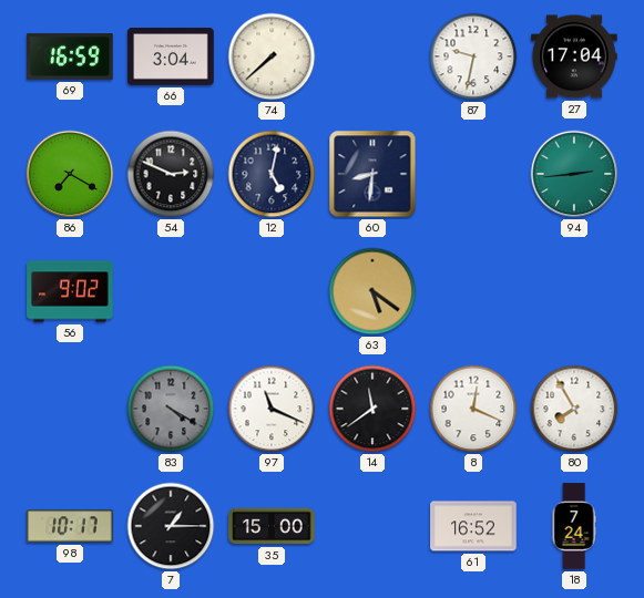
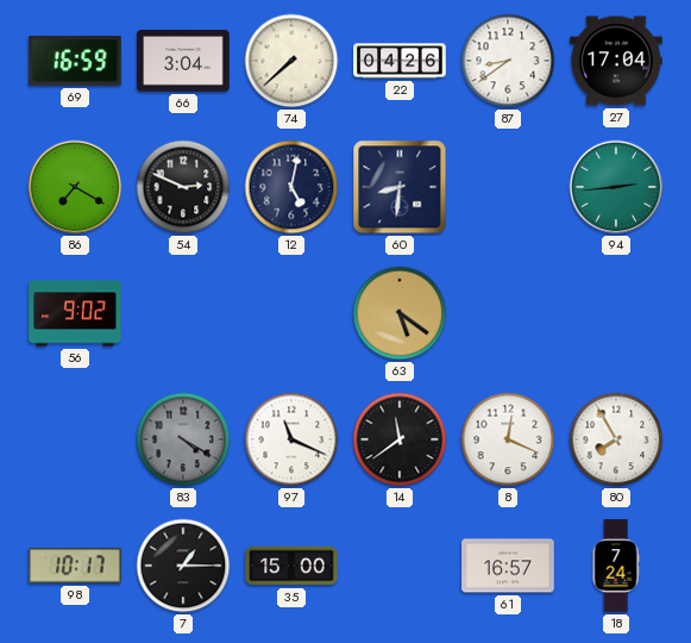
22: none -> 04:26 (400, 61)
87: 9:32 -> 8:39 (508, 61)
61: 16:52 -> 16:57 (508, 566)
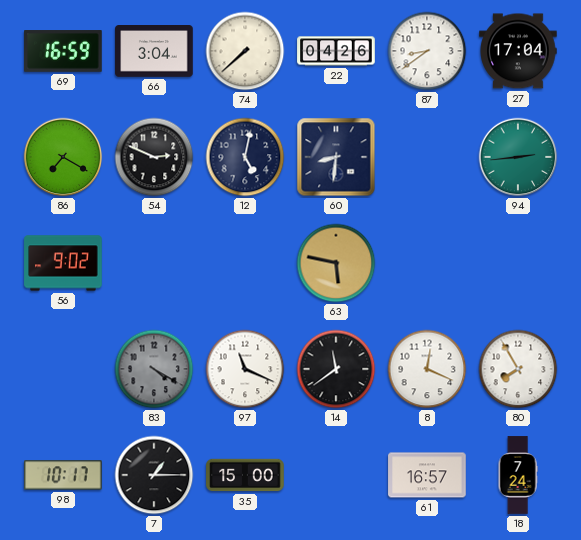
63: 5:21 -> 5:47 (336, 263)
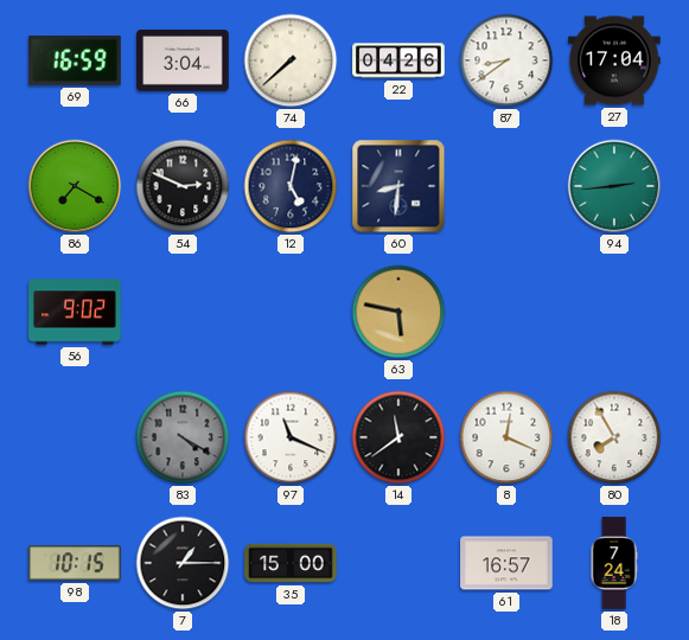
98: 10:17 -> 10:15 (75, 563)
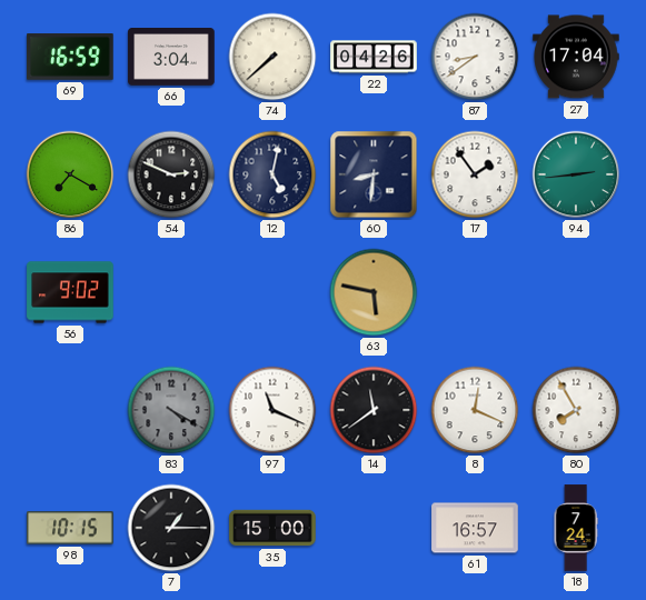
17: none -> 1:54 (475, 174)
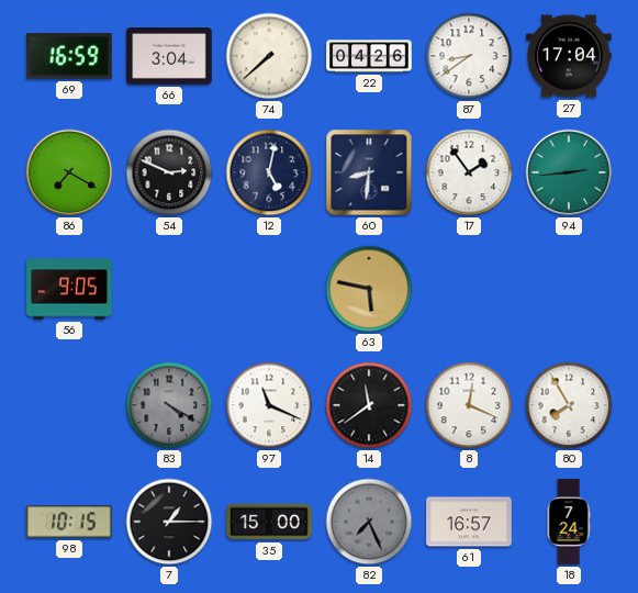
56: 9:02 -> 9:05 (69, 289)
82: none -> 7:26 (369, 522)
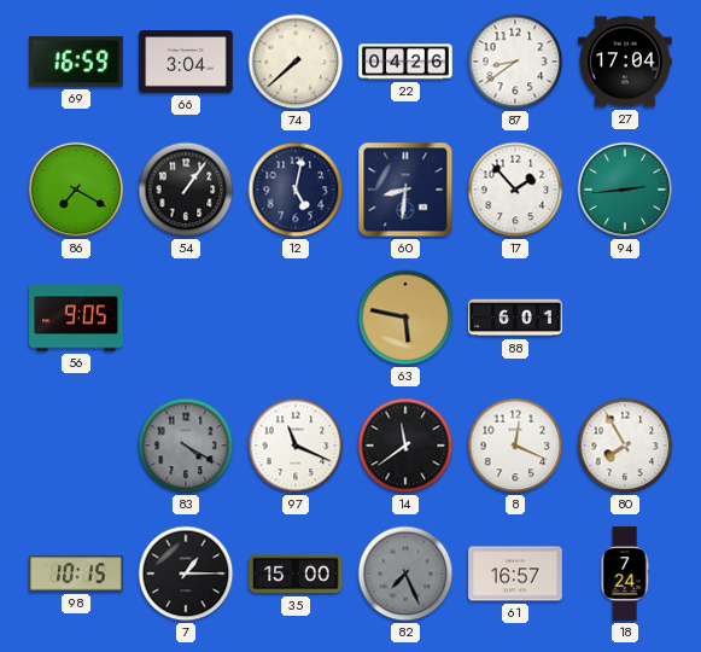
54: 2:49 -> 1:06 (186, 190)
17: 1:54 -> 1:53 (515, 190)
88: none -> 6:01 (515, 318)
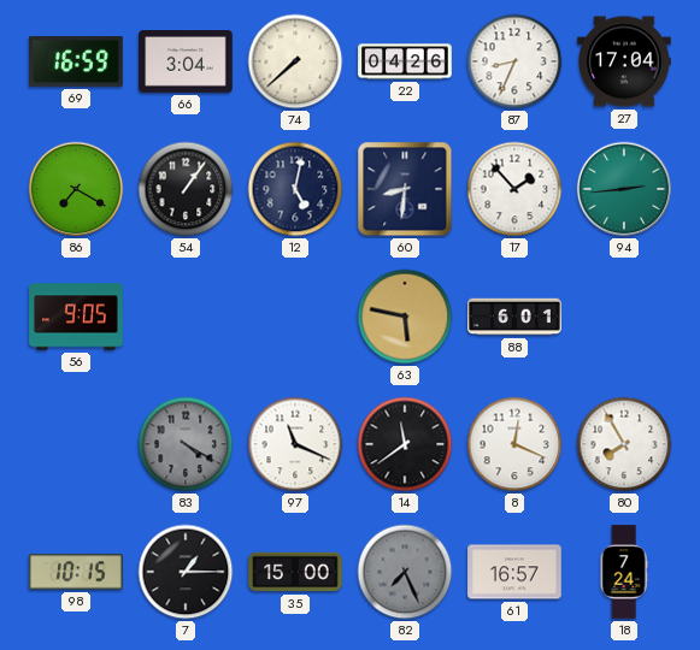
87: 8:39 -> 8:34 (514, 61)
